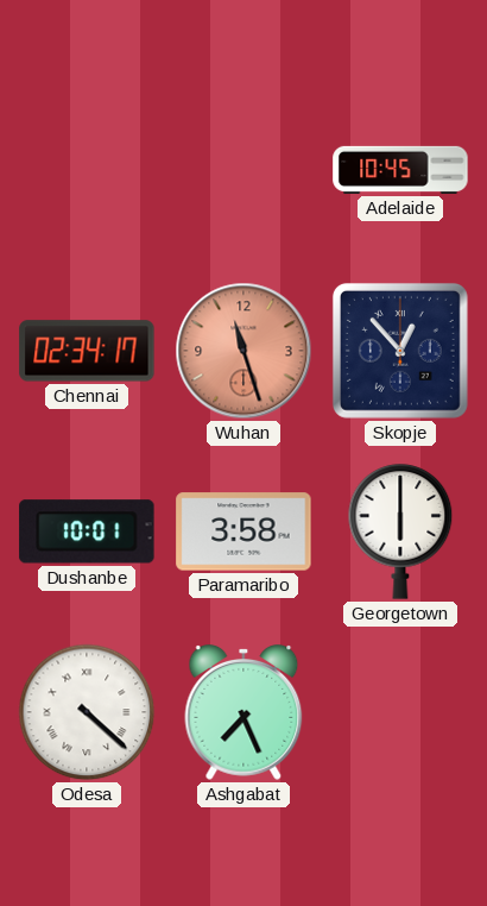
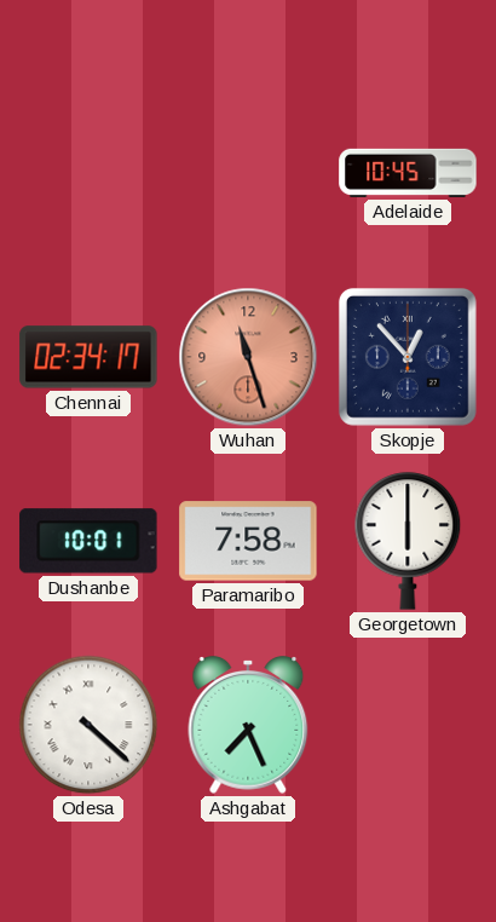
Paramaribo: 3:58 -> 7:58 (248, 541)
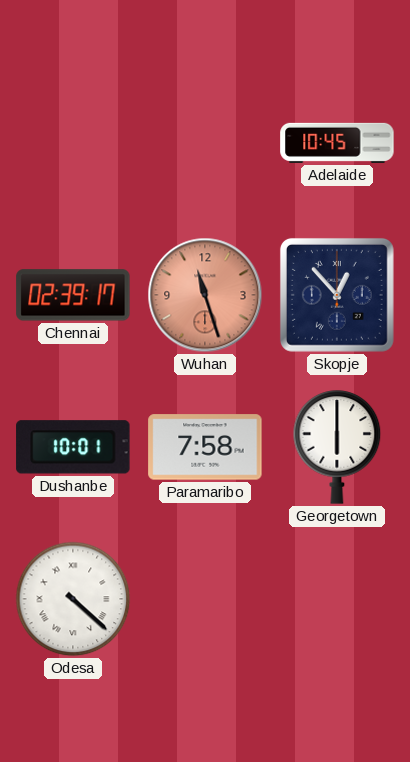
Chennai: 02:34 -> 02:39 (73, 295)
Ashgabat: 7:26 -> none (248, 726)
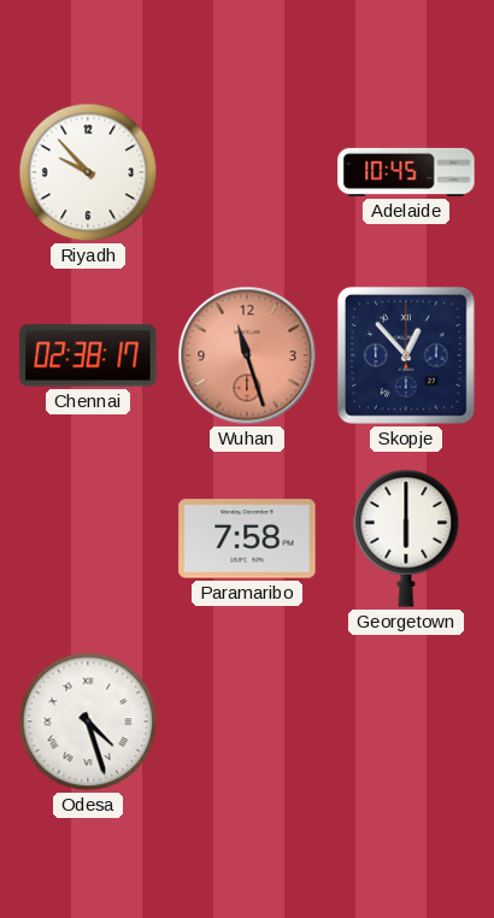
Riyadh: none -> 9:53 (88, 172)
Chennai: 02:39 -> 02:38 (88, 355)
Dushanbe: 10:01 -> none (73, 447)
Odesa: 4:22 -> 4:27 (88, 722)
